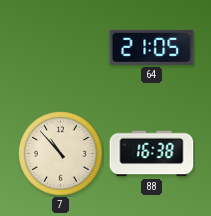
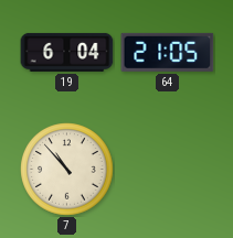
19: none -> 6:04 (67, 52)
88: 16:38 -> none (152, 154)
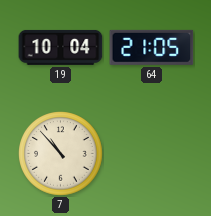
19: 6:04 -> 10:04 (61, 47)
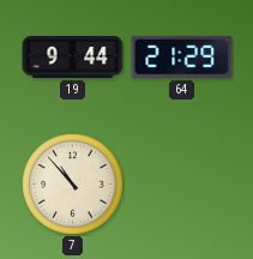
19: 10:04 -> 9:44 (73, 56)
64: 21:05 -> 21:29 (182, 56)
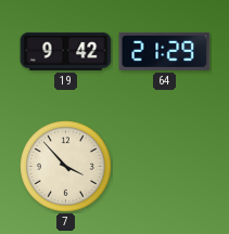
19: 9:44 -> 9:42 (66, 51)
7: 10:53 -> 3:53 (66, 167)
